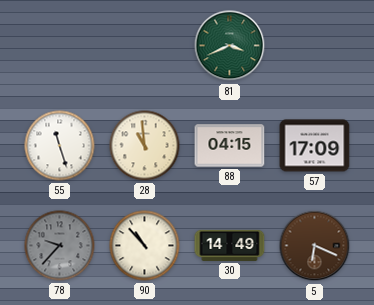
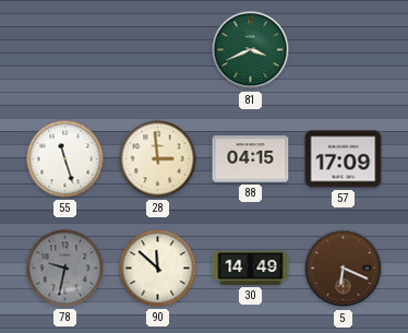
28: 10:59 -> 2:59 (158, 159)
78: 9:37 -> 9:32 (65, 269)
90: 10:53 -> 11:52 (158, 269)
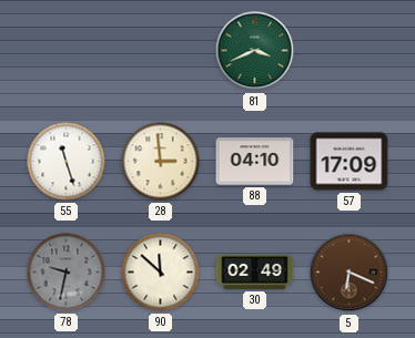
88: 04:15 -> 04:10 (255, 162)
30: 14:49 -> 02:49 (255, 272)
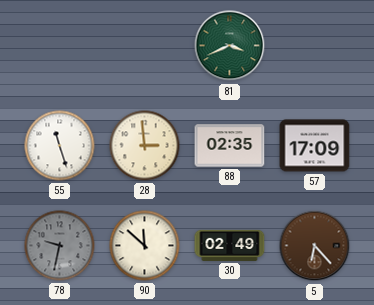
88: 04:10 -> 02:35 (230, 146)
5: 6:19 -> 6:23 (315, 246)
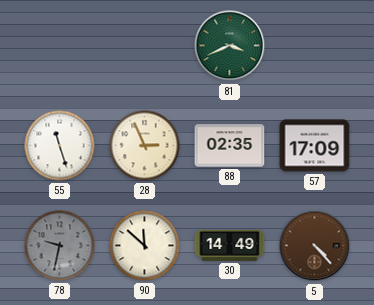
28: 2:59 -> 2:56 (145, 146)
30: 02:49 -> 14:49 (230, 245)
5: 6:23 -> 4:23 (315, 246)
